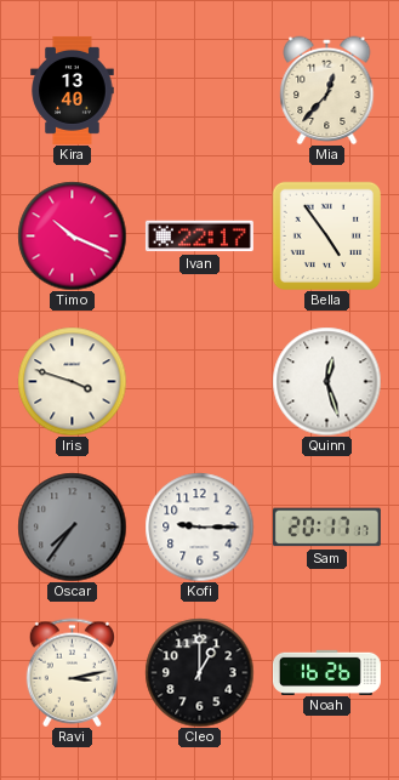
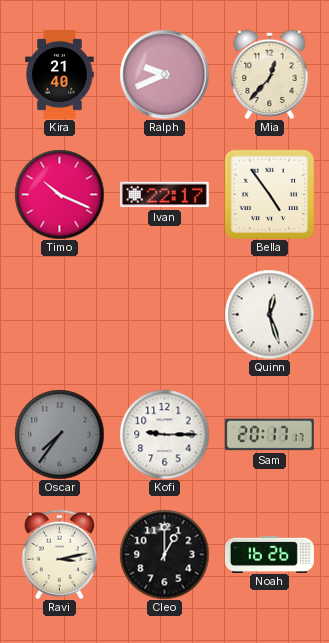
Kira: 13:40 -> 21:40 (60, 74)
Ralph: none -> 9:41 (164, 74)
Iris: 3:48 -> none (72, 381)
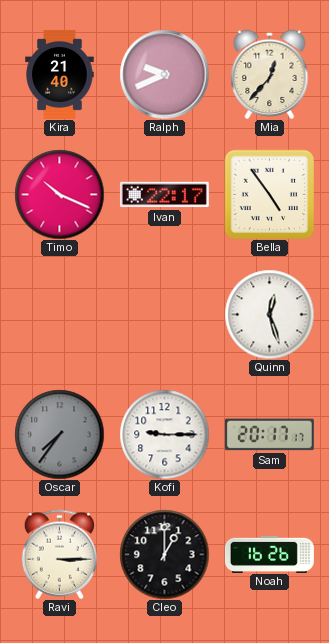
Ravi: 3:13 -> 3:15 (59, 554)
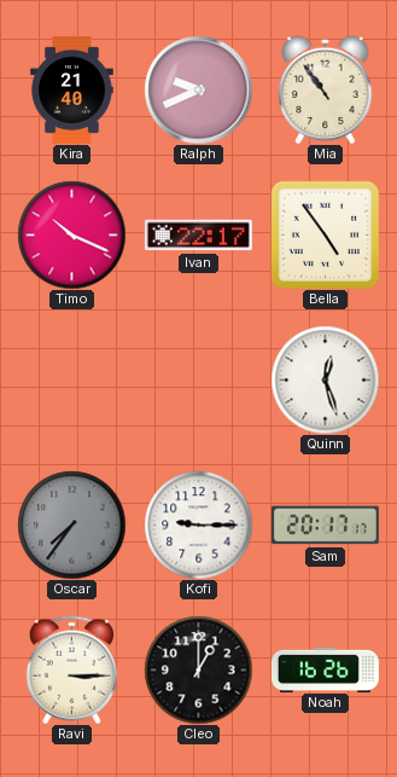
Mia: 12:37 -> 10:54 (326, 89)
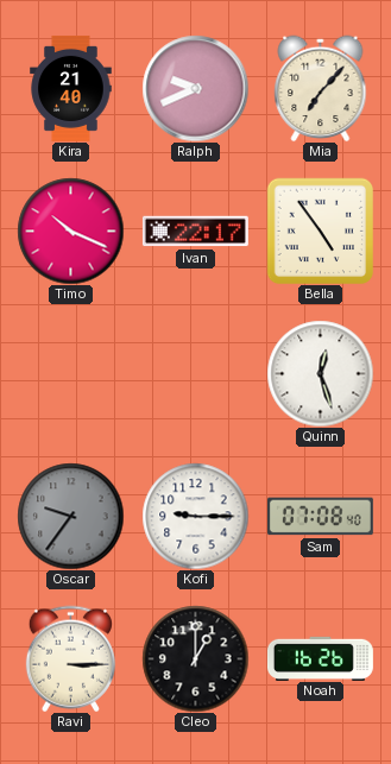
Mia: 10:54 -> 7:07 (321, 88)
Oscar: 7:36 -> 9:36 (70, 516)
Sam: 20:17 -> 07:08 (320, 517)
